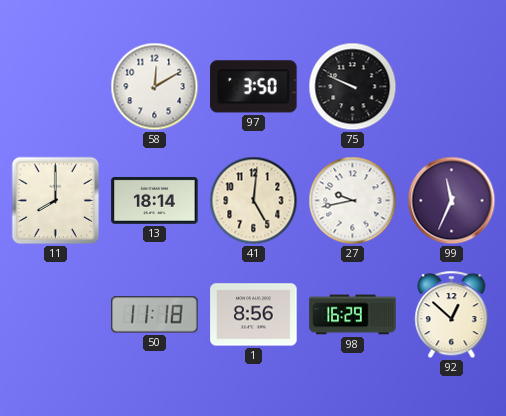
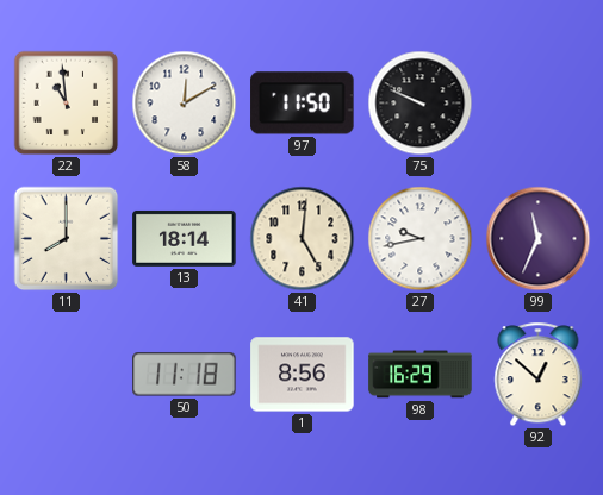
22: none -> 10:59 (67, 104)
97: 3:50 -> 11:50 (303, 104)
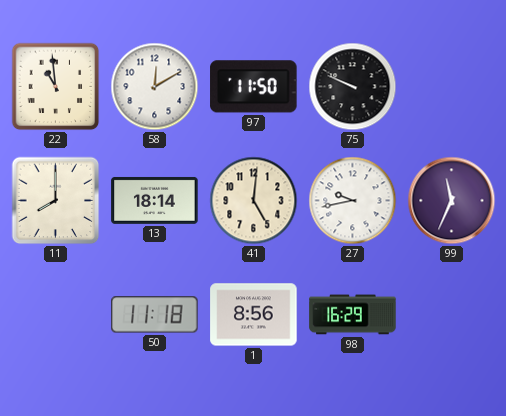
92: 12:52 -> none (539, 375)
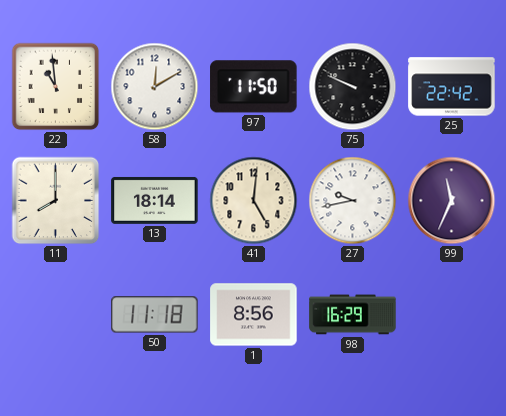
25: none -> 22:42 (452, 87)
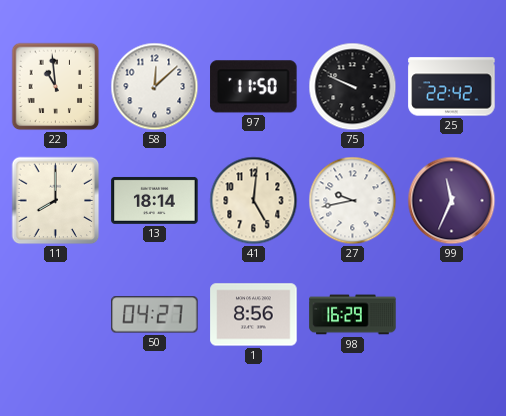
58: 12:10 -> 12:08 (155, 87)
50: 11:18 -> 04:27 (155, 315)
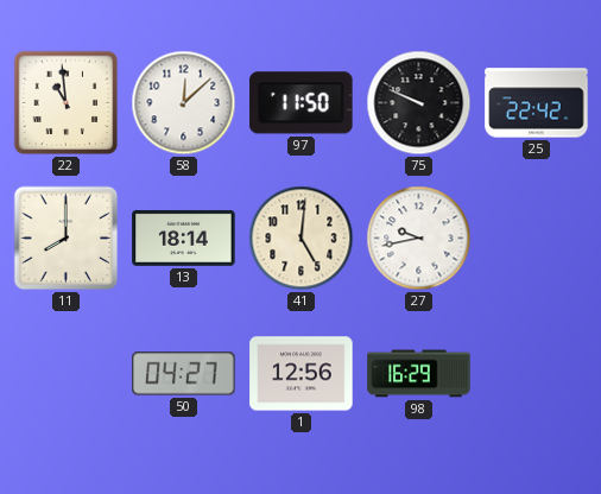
99: 11:34 -> none (452, 201)
1: 8:56 -> 12:56 (302, 374)
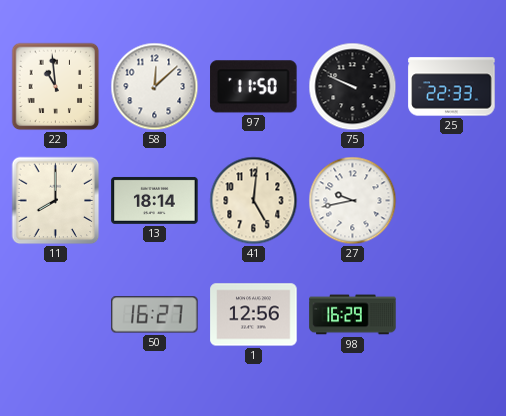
25: 22:42 -> 22:33 (452, 87)
50: 04:27 -> 16:27 (155, 315)
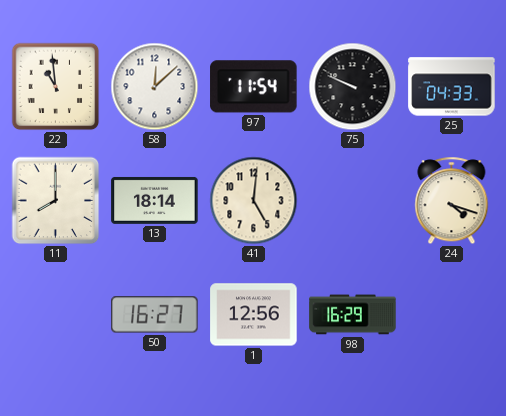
97: 11:50 -> 11:54 (254, 87)
25: 22:33 -> 04:33 (452, 87)
27: 9:43 -> none (353, 201)
24: none -> 4:18 (452, 201)
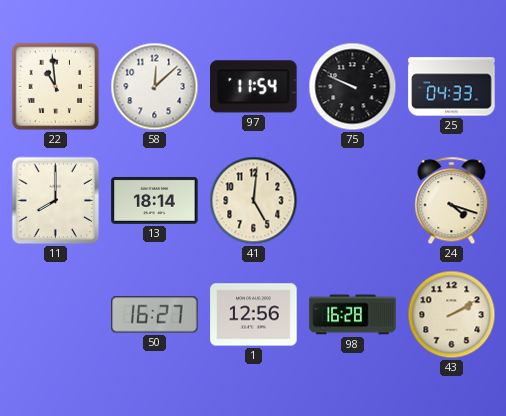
98: 16:29 -> 16:28 (353, 315)
43: none -> 2:10 (452, 315)
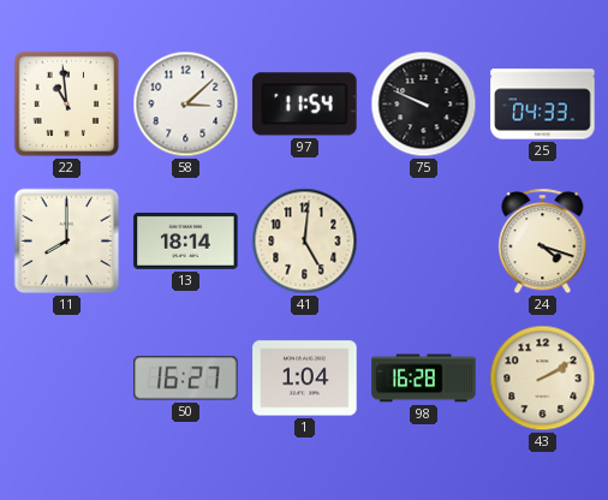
58: 12:08 -> 3:08 (186, 105)
1: 12:56 -> 1:04 (305, 379)
